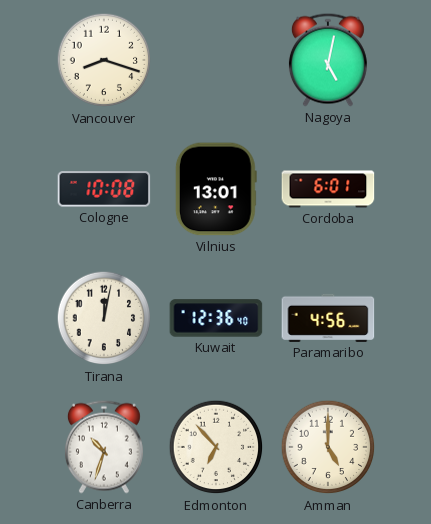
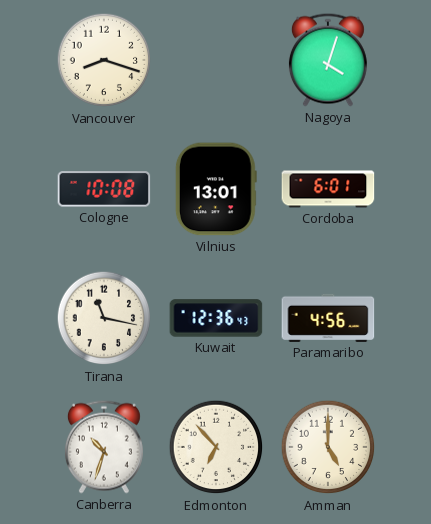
Nagoya: 5:02 -> 4:03 (328, 60)
Tirana: 12:02 -> 11:17 (104, 318)
Kuwait: 12:36:40 -> 12:36:43 (216, 318)
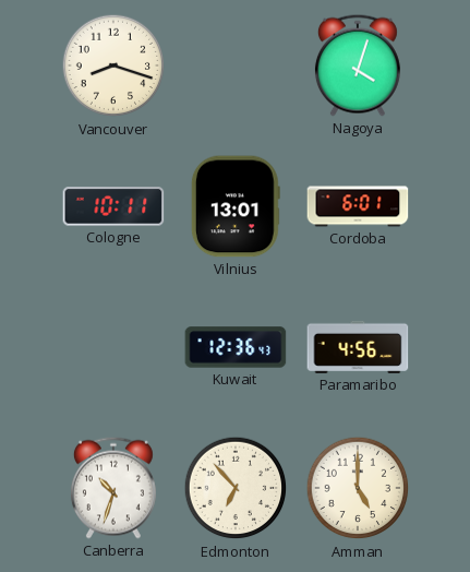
Cologne: 10:08 -> 10:11 (113, 206)
Tirana: 11:17 -> none (104, 318)
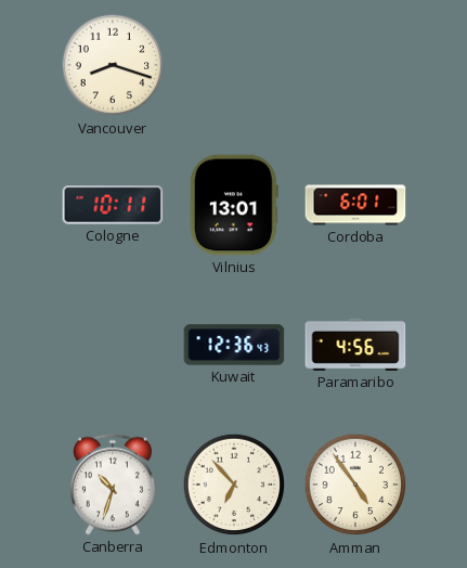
Nagoya: 4:03 -> none (358, 65)
Amman: 5:00 -> 4:54 (355, 485)
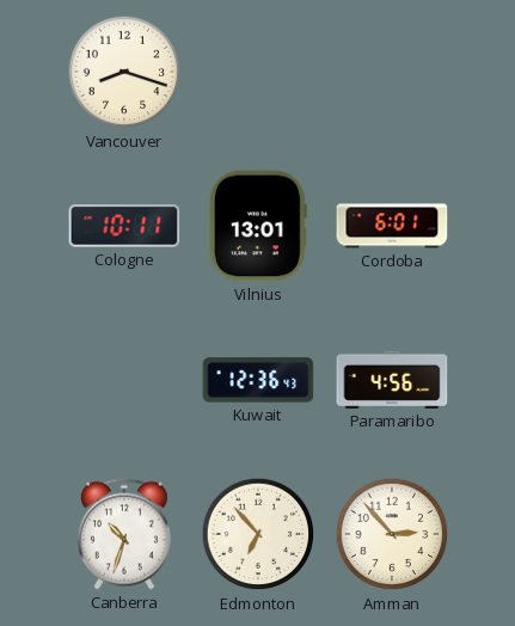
Amman: 4:54 -> 2:53 (392, 534)
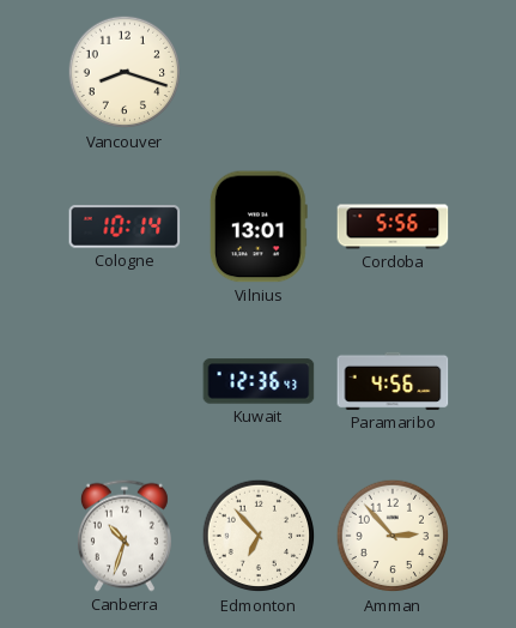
Cologne: 10:11 -> 10:14 (125, 227)
Cordoba: 6:01 -> 5:56 (393, 227)
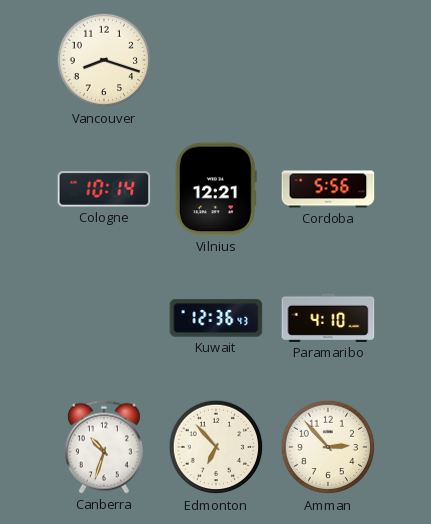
Vilnius: 13:01 -> 12:21 (216, 189)
Paramaribo: 4:56 -> 4:10 (328, 318)
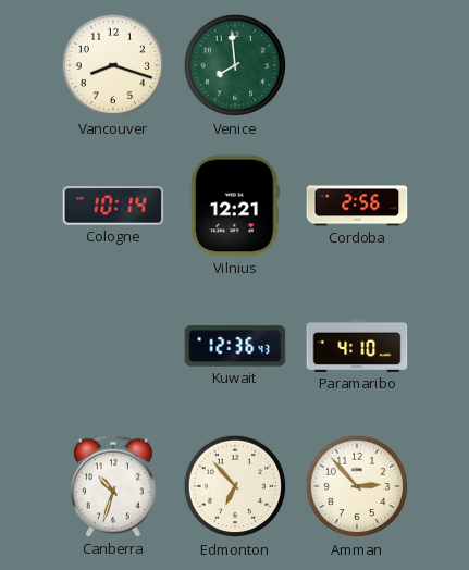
Venice: none -> 7:59 (235, 65)
Cordoba: 5:56 -> 2:56 (357, 206)
